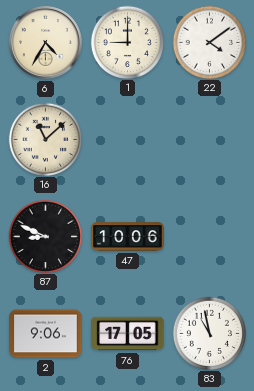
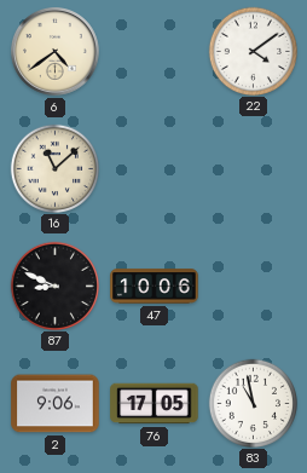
6: 4:35 -> 4:39 (56, 52)
1: 9:00 -> none (127, 42)
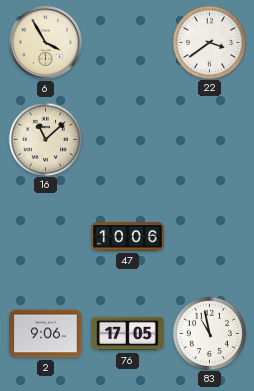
6: 4:39 -> 3:55 (46, 43)
22: 4:09 -> 3:39 (209, 42)
87: 8:49 -> none (54, 285)
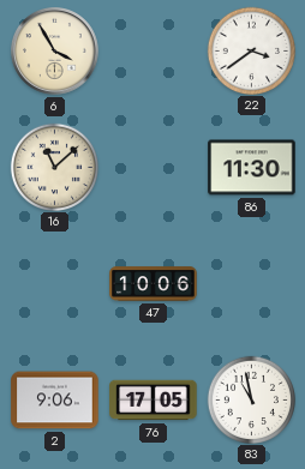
86: none -> 11:30 (252, 168)
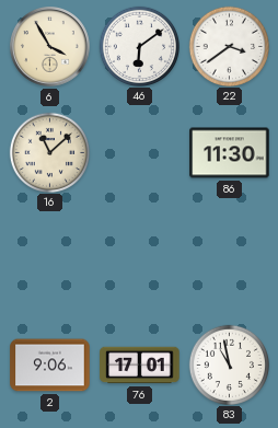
46: none -> 6:09 (139, 46)
47: 10:06 -> none (154, 284)
76: 17:05 -> 17:01 (140, 366)
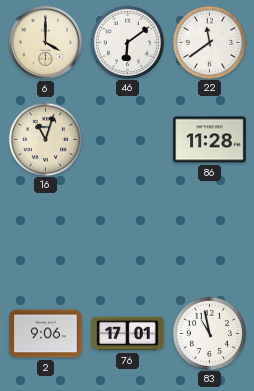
6: 3:55 -> 4:00 (46, 43)
22: 3:39 -> 11:39 (209, 42)
16: 11:08 -> 11:03 (45, 139)
86: 11:30 -> 11:28 (210, 140)
